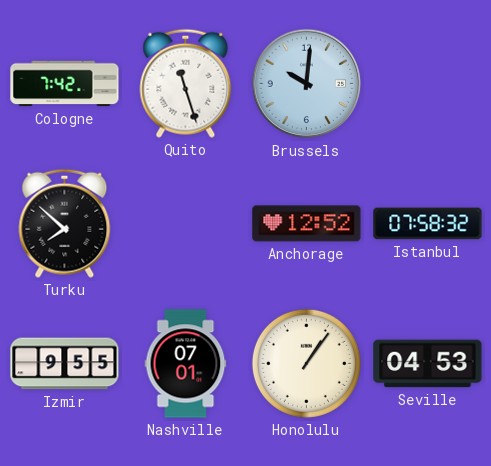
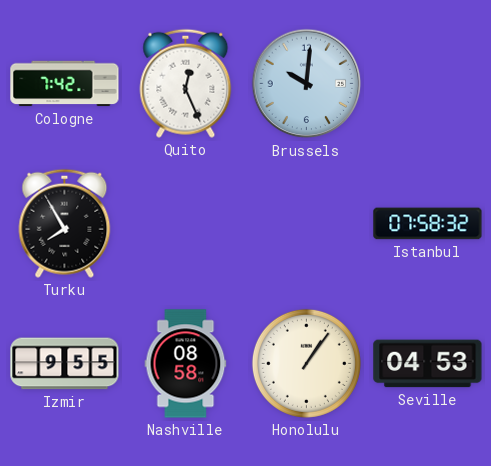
Quito: 11:27 -> 12:26 (186, 83)
Turku: 7:52 -> 7:55 (65, 223)
Anchorage: 12:52 -> none (307, 224)
Nashville: 07:01 -> 08:58 (186, 364)
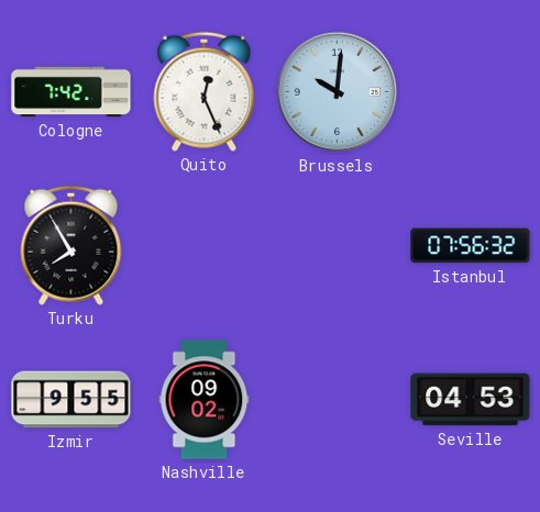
Istanbul: 07:58 -> 07:56 (471, 246)
Nashville: 08:58 -> 09:02 (205, 400)
Honolulu: 1:06 -> none (306, 363)
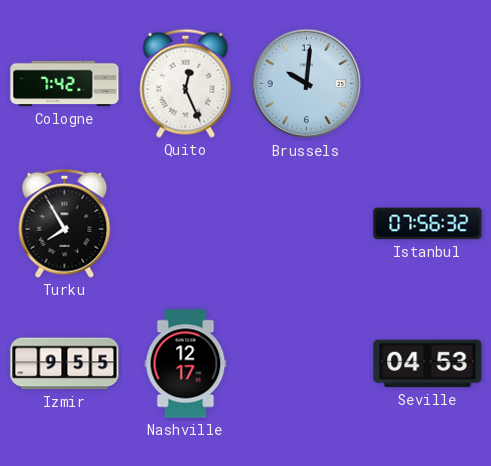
Nashville: 09:02 -> 12:17 (186, 364)
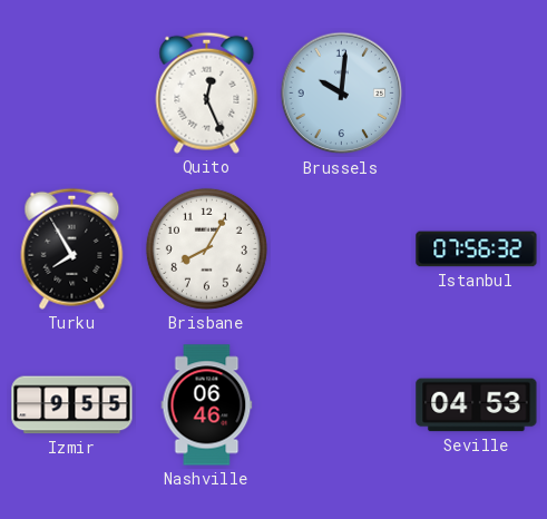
Cologne: 7:42 -> none (65, 84)
Brisbane: none -> 8:05 (206, 248)
Nashville: 12:17 -> 06:46 (207, 405)
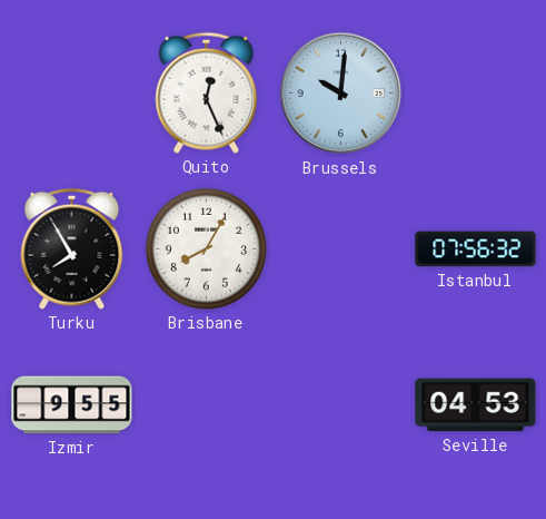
Nashville: 06:46 -> none (207, 405)
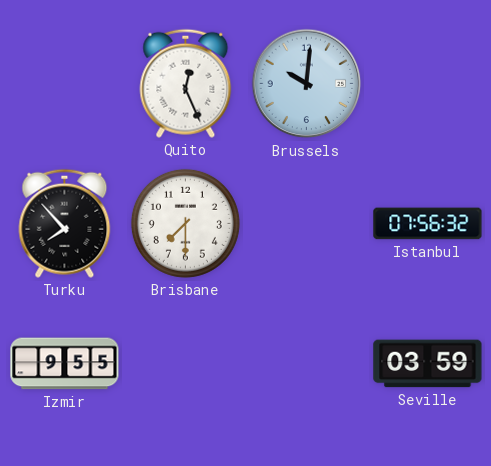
Turku: 7:55 -> 7:53 (65, 223)
Brisbane: 8:05 -> 7:30 (185, 223)
Seville: 04:53 -> 03:59 (428, 364)
